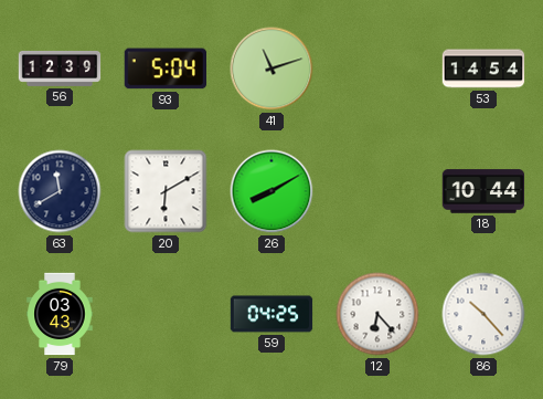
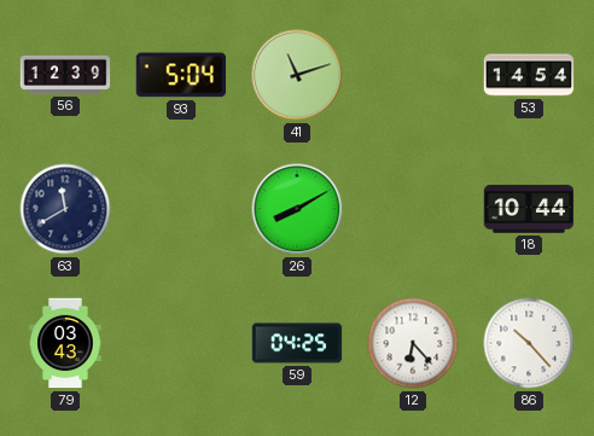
20: 6:10 -> none (166, 191)
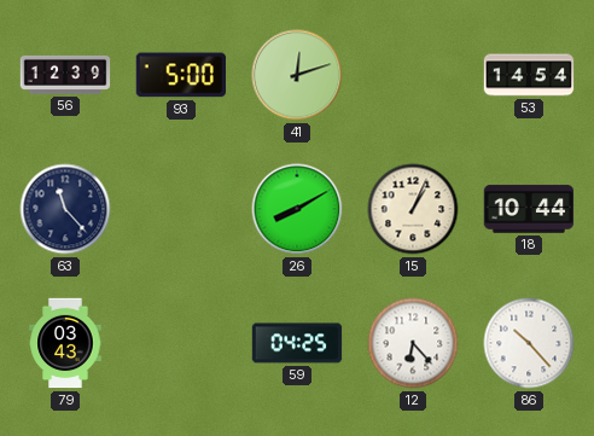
93: 5:04 -> 5:00 (180, 75)
41: 11:12 -> 12:12 (297, 75)
63: 11:40 -> 11:23 (65, 209)
15: none -> 1:04 (413, 209)
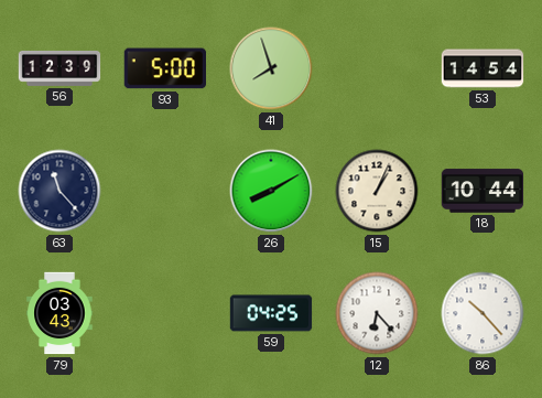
41: 12:12 -> 7:57 (271, 68)
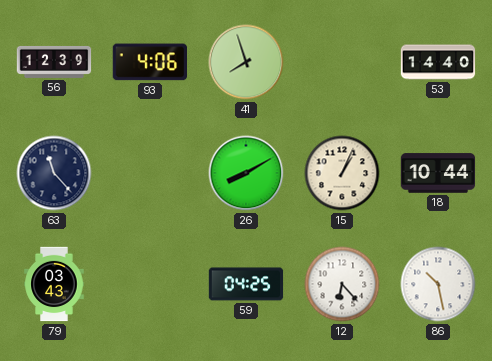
93: 5:00 -> 4:06 (149, 62)
53: 14:54 -> 14:40 (438, 62)
86: 10:23 -> 10:28 (438, 284)
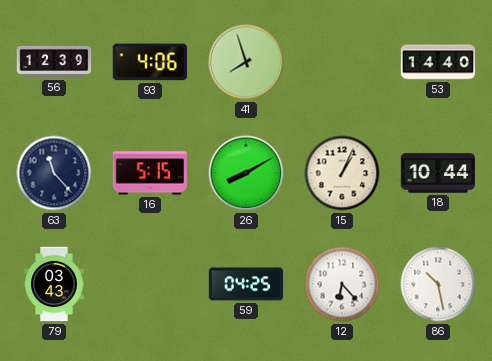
16: none -> 5:15 (150, 173)
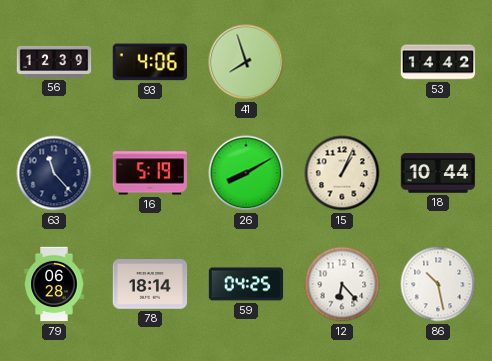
53: 14:40 -> 14:42 (438, 62)
16: 5:15 -> 5:19 (150, 173)
79: 03:43 -> 06:28 (54, 284)
78: none -> 18:14 (150, 284)
